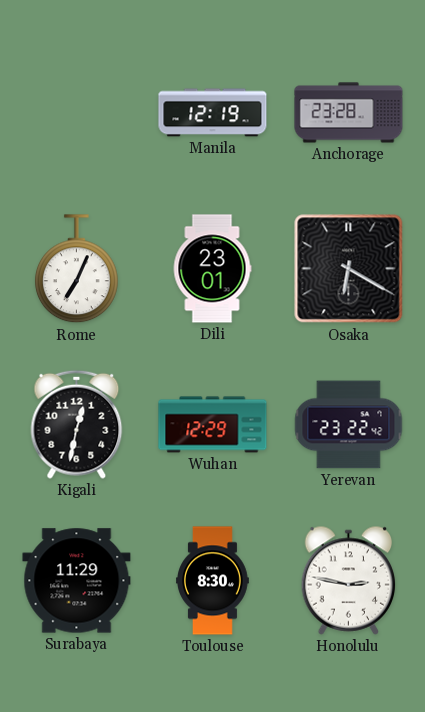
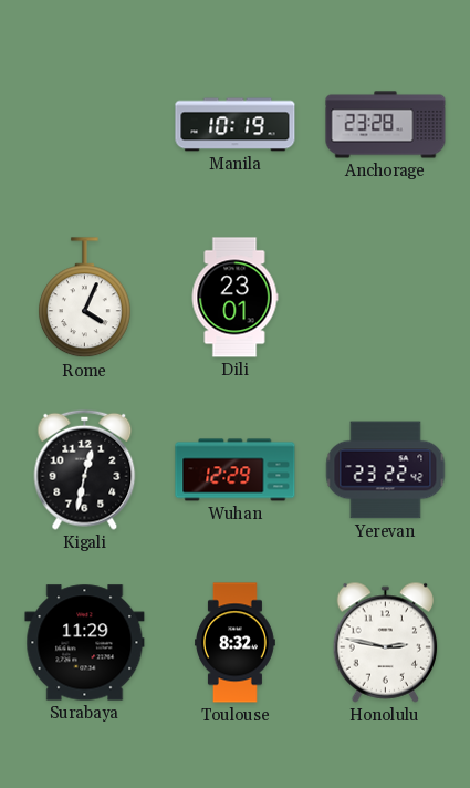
Manila: 12:19 -> 10:19 (236, 125)
Rome: 7:04 -> 4:04 (84, 298)
Osaka: 6:20 -> none (349, 269)
Toulouse: 8:30 -> 8:32 (236, 643)
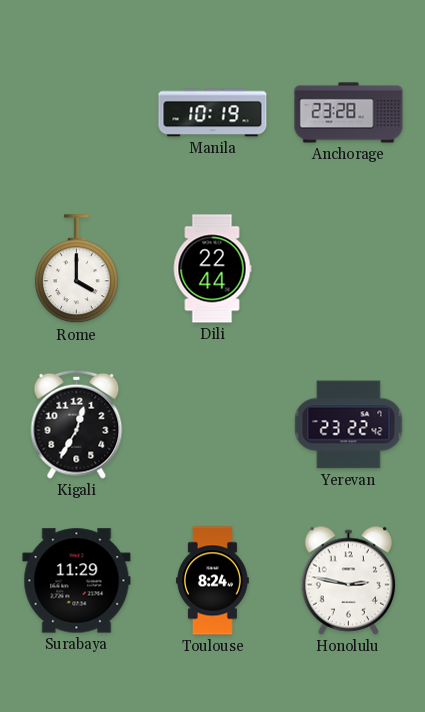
Rome: 4:04 -> 4:00 (76, 269)
Dili: 23:01 -> 22:44 (212, 269)
Kigali: 12:32 -> 12:35 (77, 424)
Wuhan: 12:29 -> none (236, 470)
Toulouse: 8:32 -> 8:24 (213, 581)
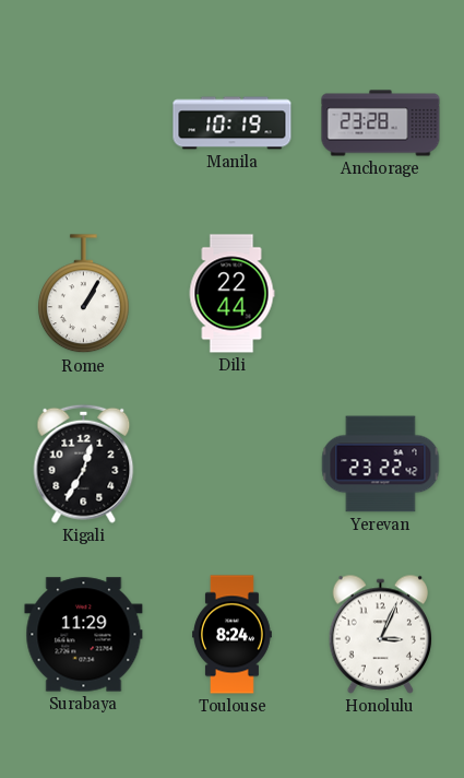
Rome: 4:00 -> 1:05 (83, 294)
Honolulu: 2:47 -> 3:04 (381, 634)
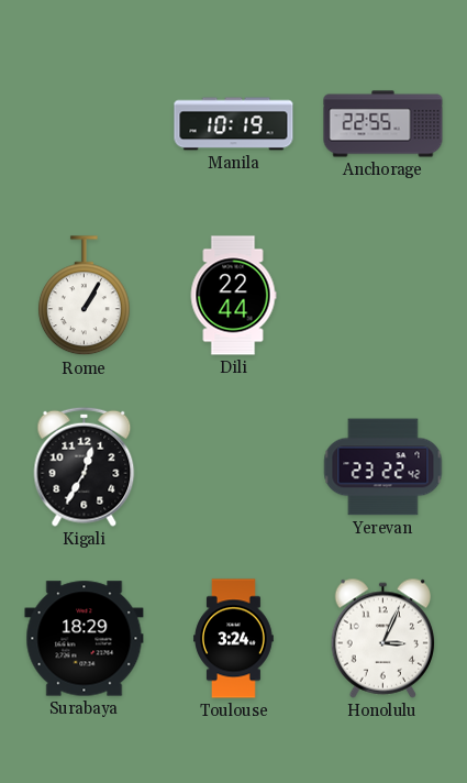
Anchorage: 23:28 -> 22:55 (383, 124)
Surabaya: 11:29 -> 18:29 (85, 639)
Toulouse: 8:24 -> 3:24 (234, 639)
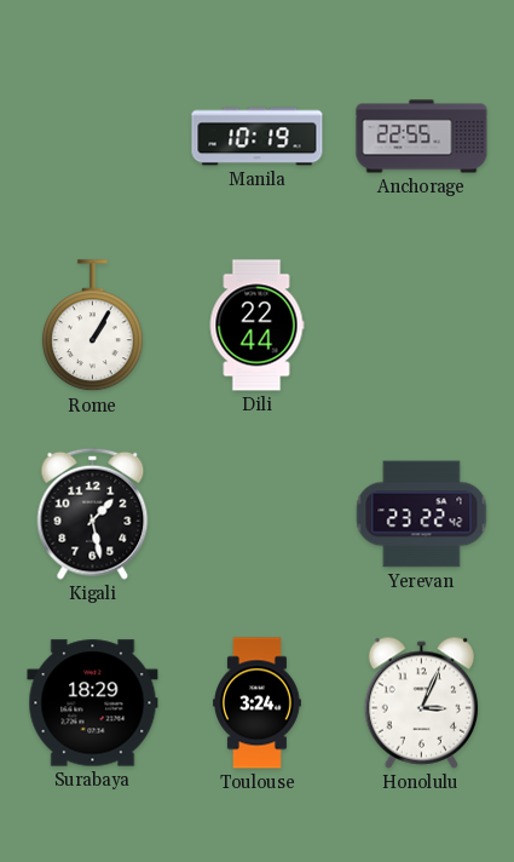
Kigali: 12:35 -> 1:28 (93, 513)
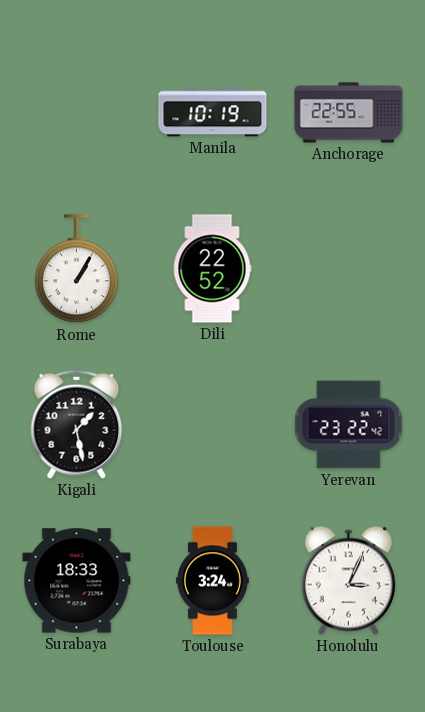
Dili: 22:44 -> 22:52 (212, 269)
Surabaya: 18:29 -> 18:33 (77, 581)
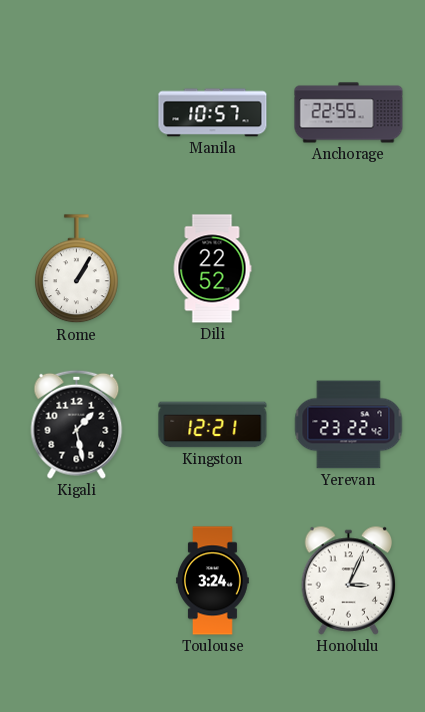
Manila: 10:19 -> 10:57 (213, 113)
Kingston: none -> 12:21 (213, 425)
Surabaya: 18:33 -> none (77, 581)
